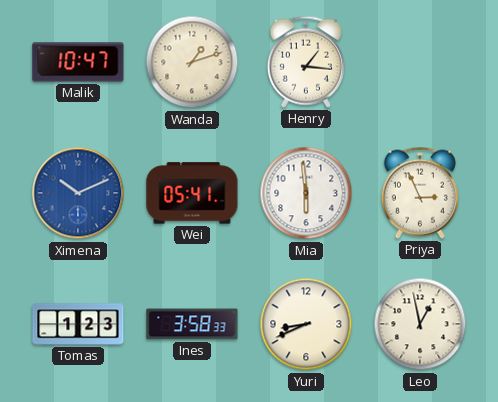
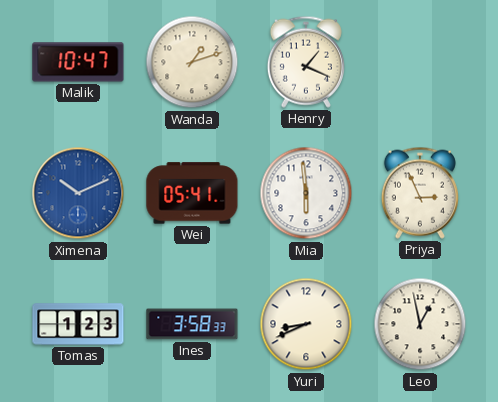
Henry: 1:16 -> 1:19 (306, 62)
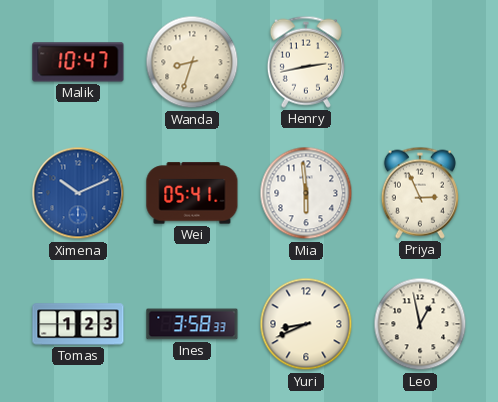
Wanda: 1:12 -> 8:33 (192, 62)
Henry: 1:19 -> 2:43 (306, 62)
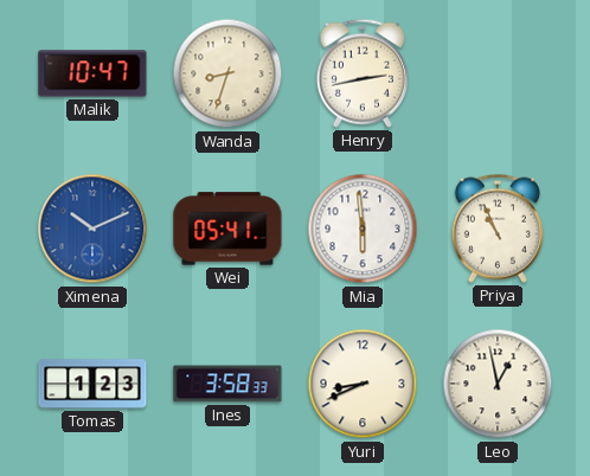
Priya: 2:56 -> 10:56 (498, 229)
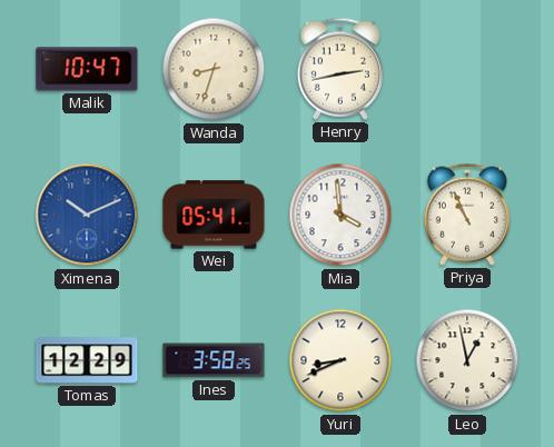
Mia: 5:59 -> 3:59 (340, 215)
Tomas: 1:23 -> 12:29 (87, 360)
Ines: 3:58:33 -> 3:58:25 (214, 360)
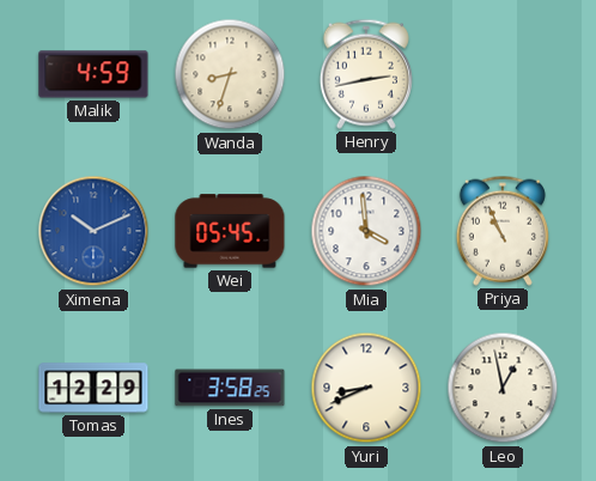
Malik: 10:47 -> 4:59 (93, 74)
Wei: 05:41 -> 05:45 (230, 231)
